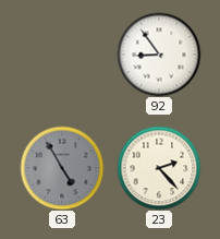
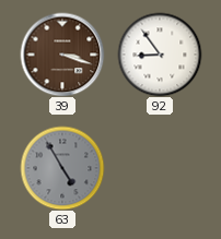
39: none -> 3:18 (62, 55)
23: 2:23 -> none (159, 168)
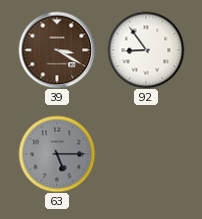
39: 3:18 -> 3:20 (57, 50)
63: 4:55 -> 5:15 (57, 154)
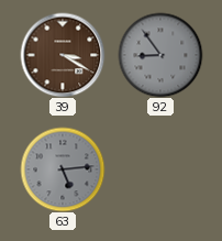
92 dial: white -> grey (160, 55)
63: 5:15 -> 5:14 (63, 169)
